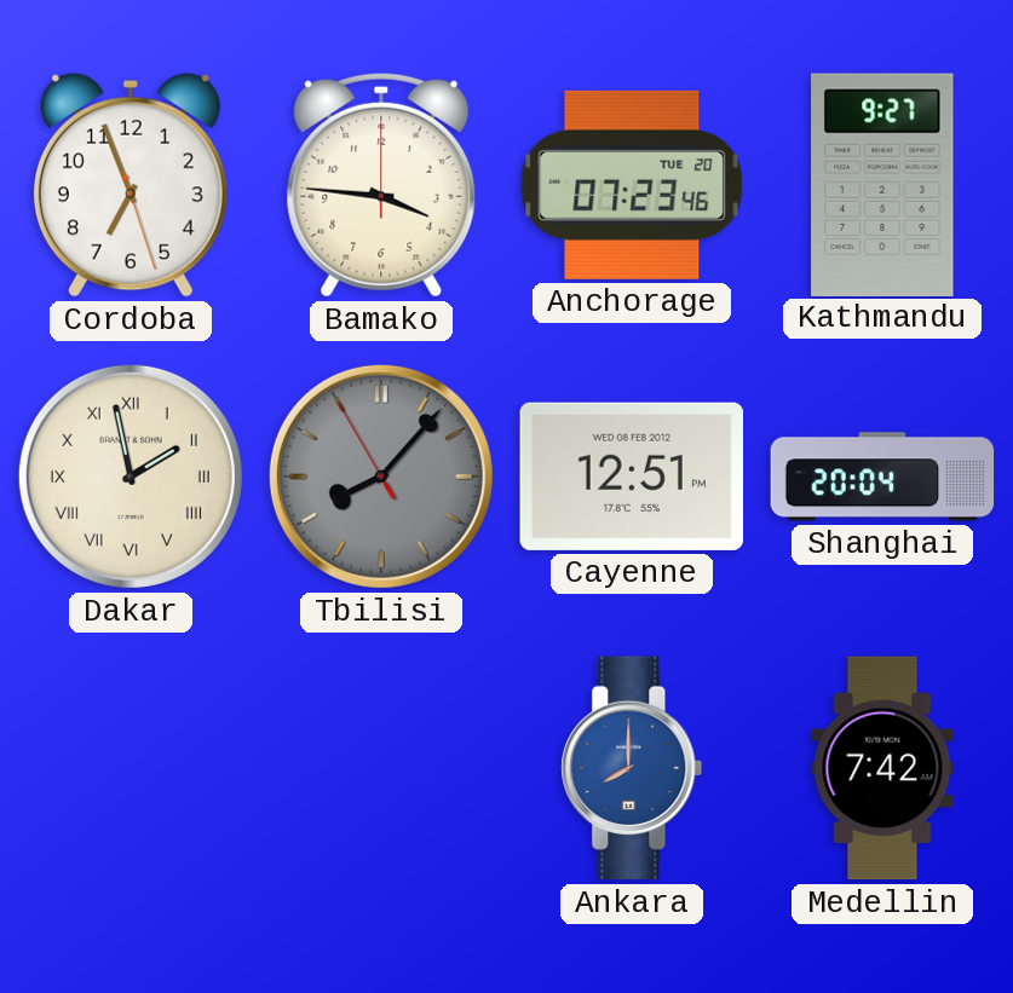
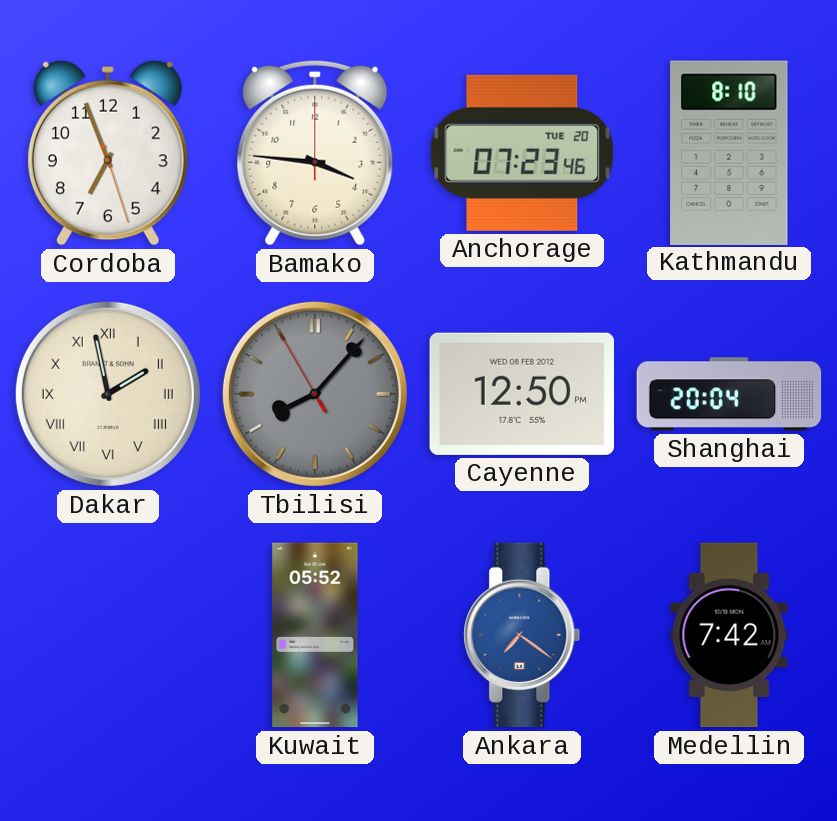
Kathmandu: 9:27 -> 8:10 (729, 152)
Cayenne: 12:51 -> 12:50 (521, 394)
Kuwait: none -> 05:52 (315, 635)
Ankara: 8:00 -> 7:21 (522, 635)
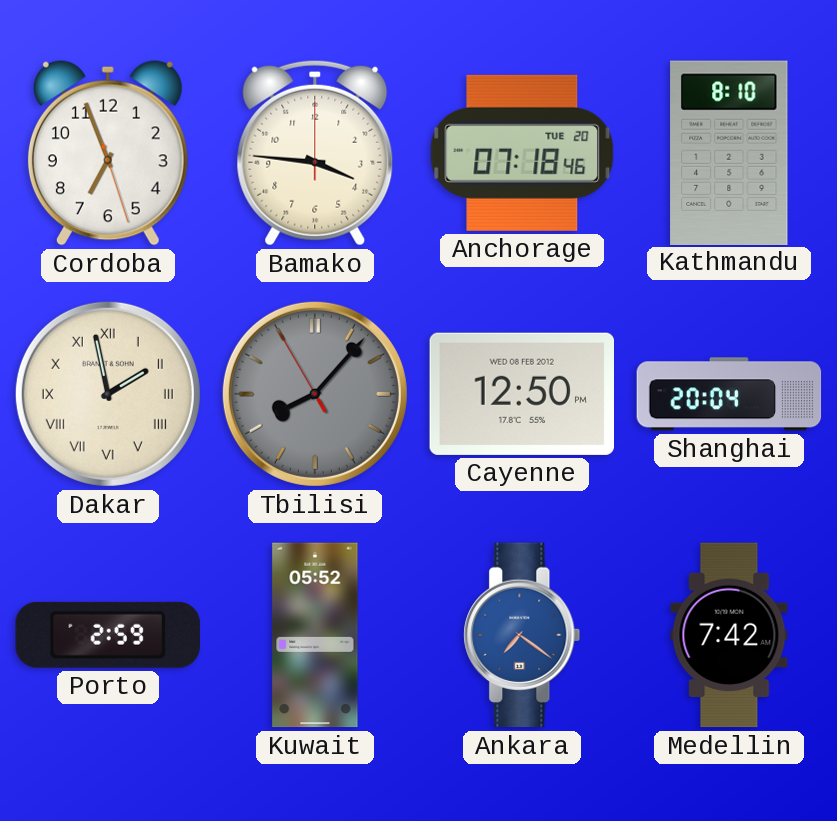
Anchorage: 07:23 -> 07:18 (522, 153)
Porto: none -> 2:59 (108, 635)
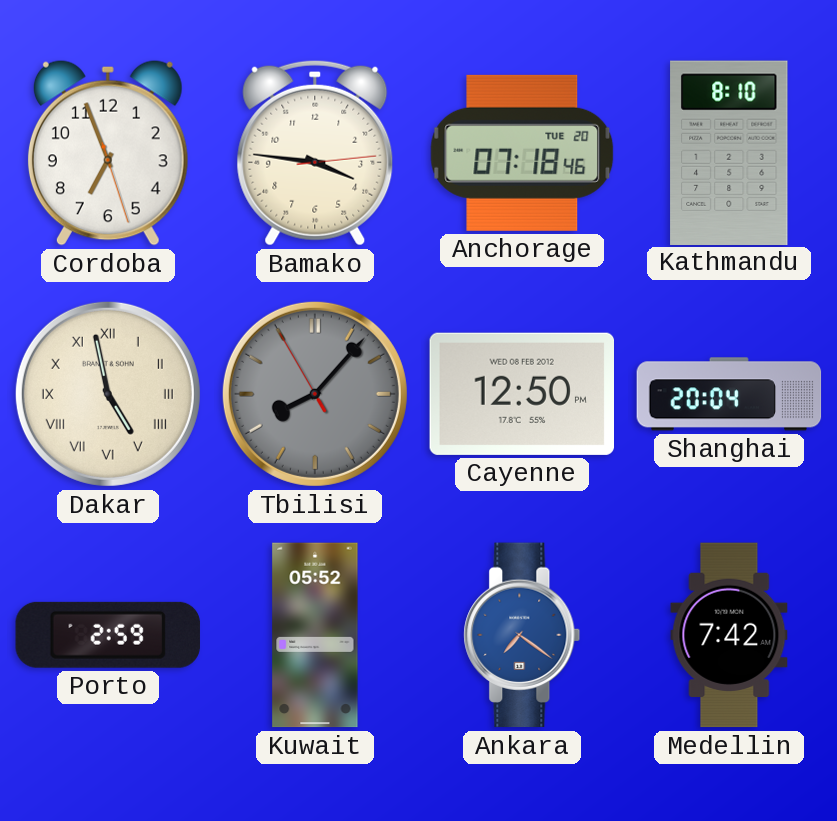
Bamako: 3:46:00 -> 3:46:14 (315, 153)
Dakar: 1:58 -> 4:58 (108, 394)
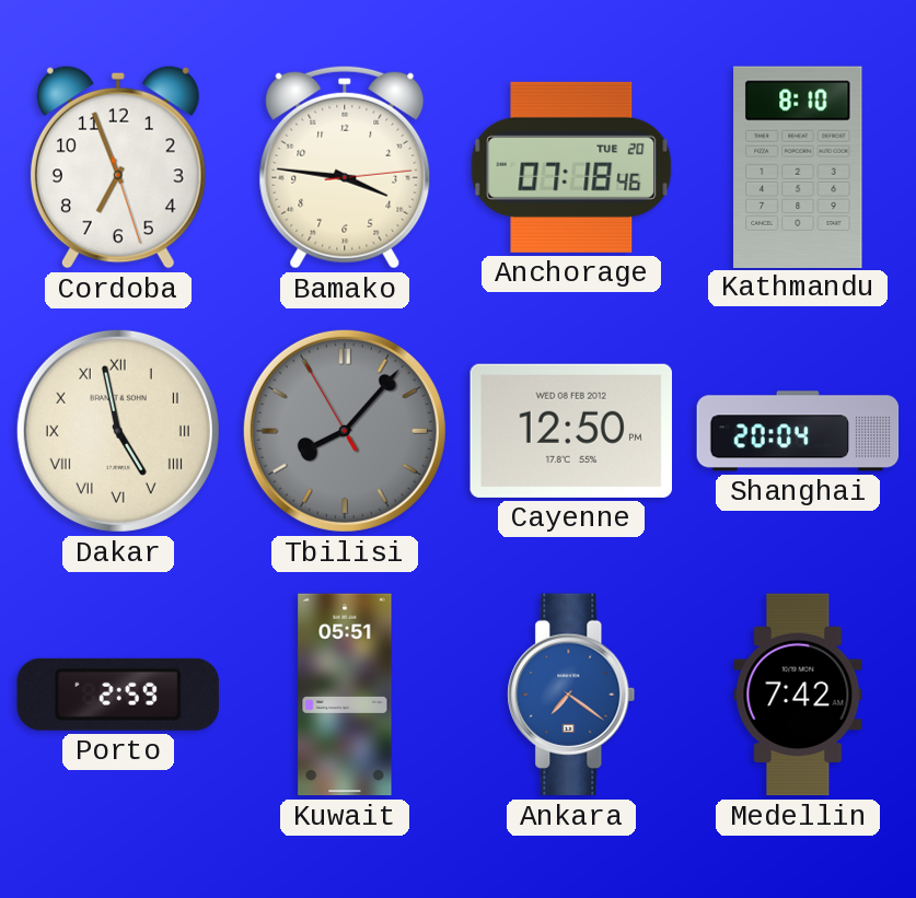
Kuwait: 05:52 -> 05:51 (345, 695)
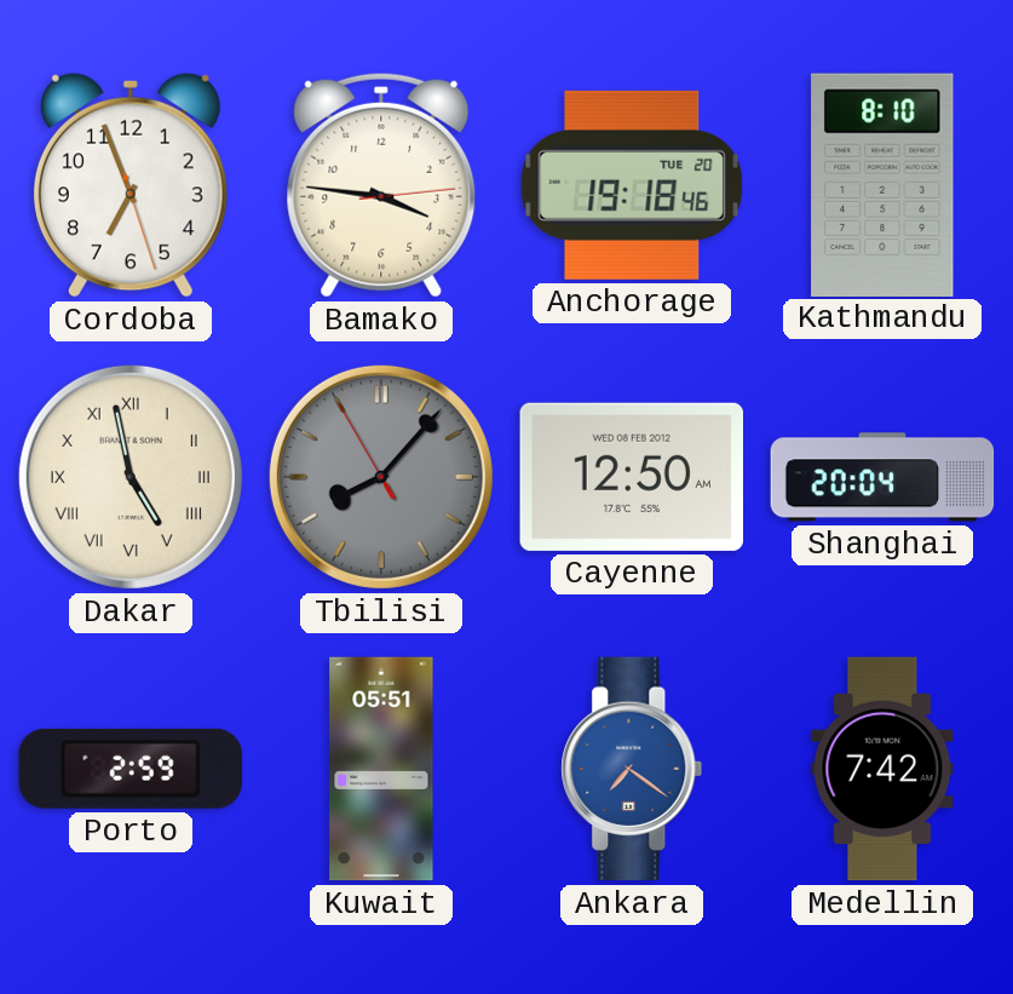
Anchorage: 07:18 -> 19:18 (632, 185)
Cayenne: 12:50 PM -> 12:50 AM (631, 477)
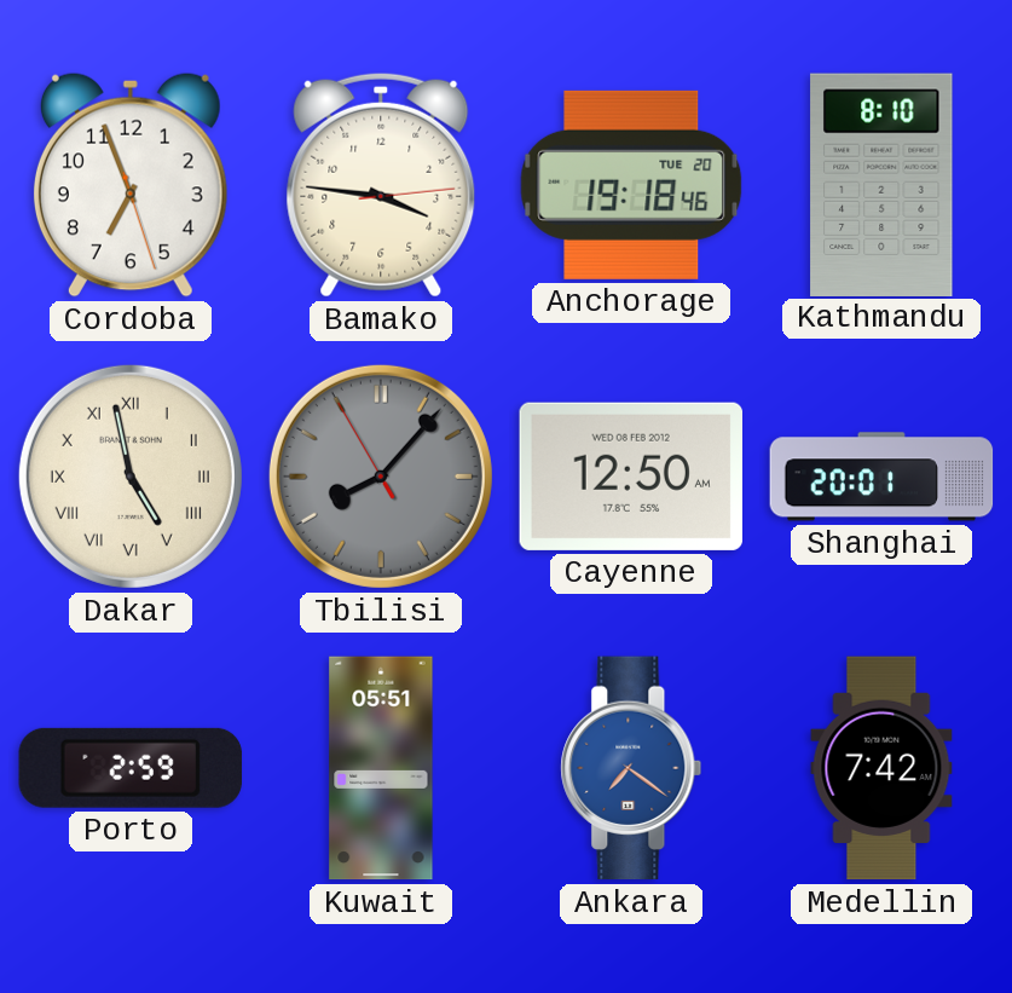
Shanghai: 20:04 -> 20:01 (881, 477)
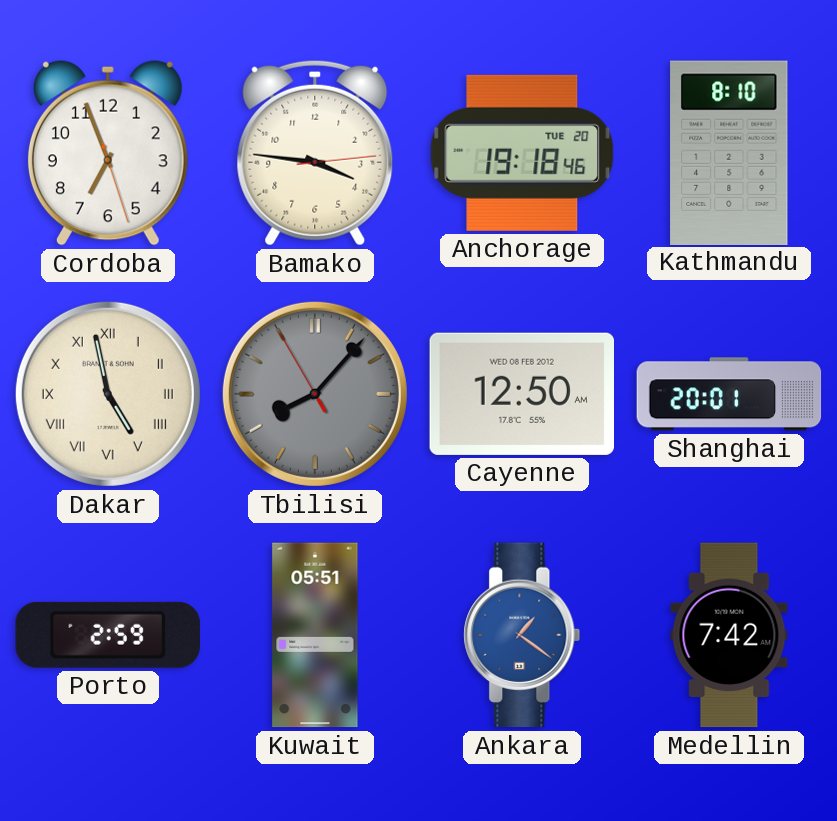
Ankara: 7:21 -> 1:21 (522, 635)
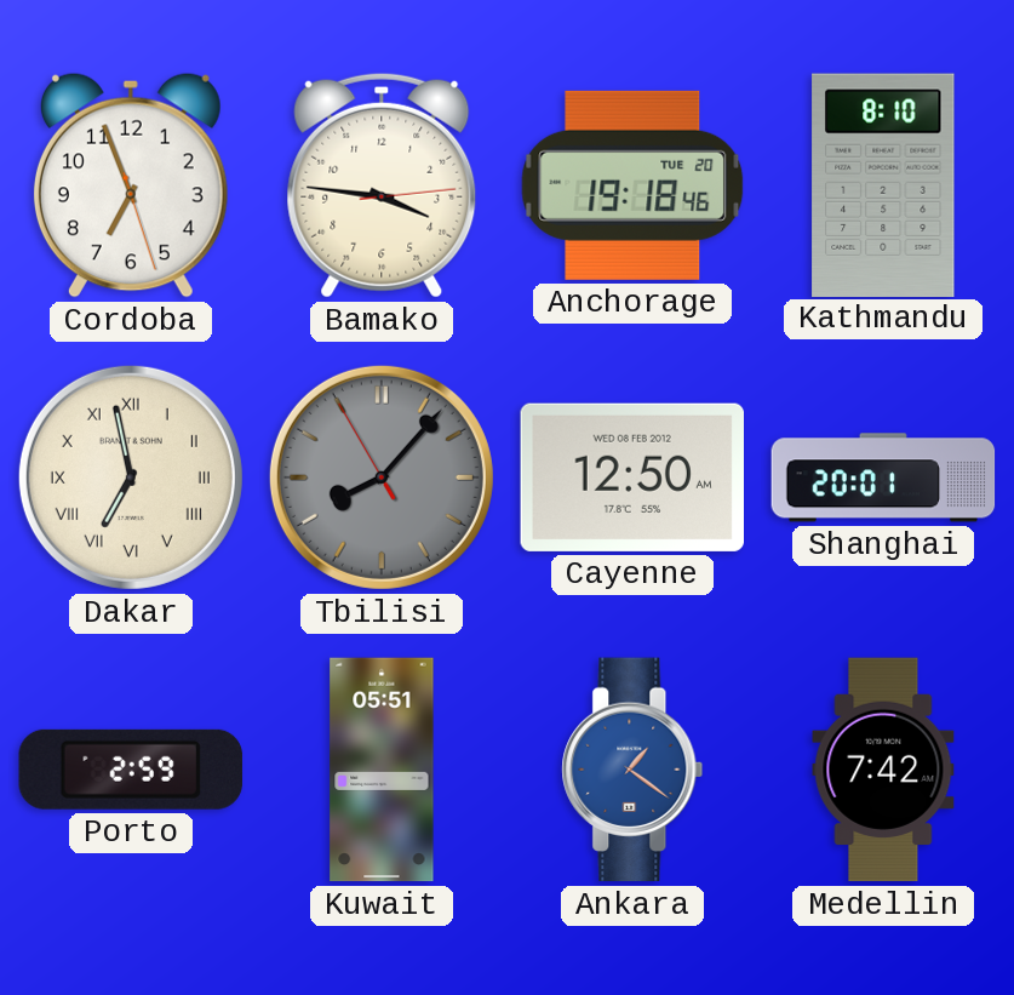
Dakar: 4:58 -> 6:58 (131, 478)
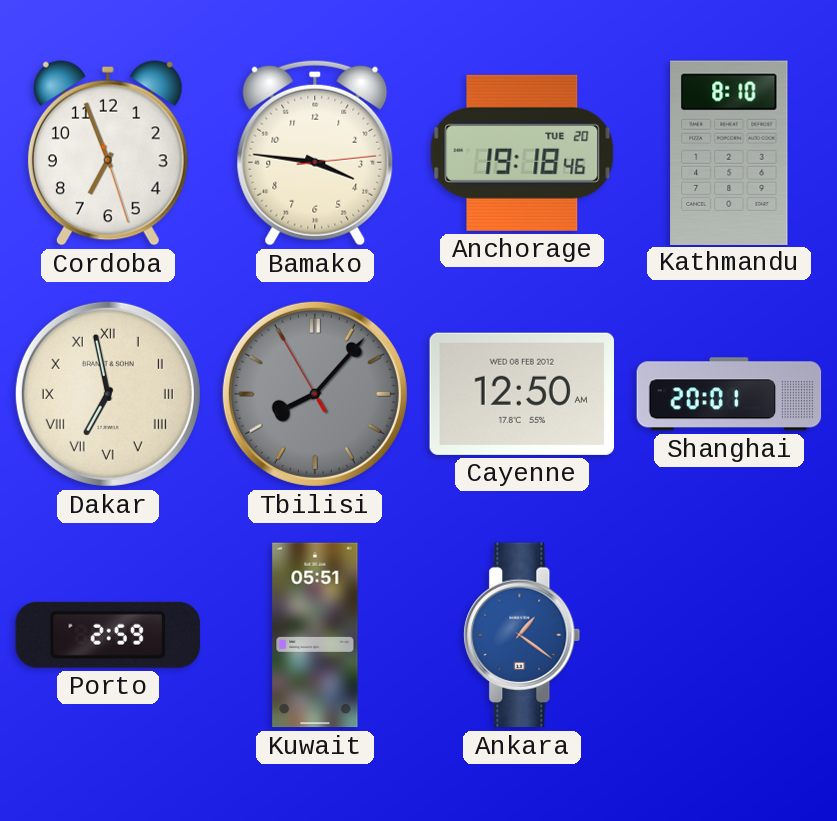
Medellin: 7:42 -> none (883, 770)
